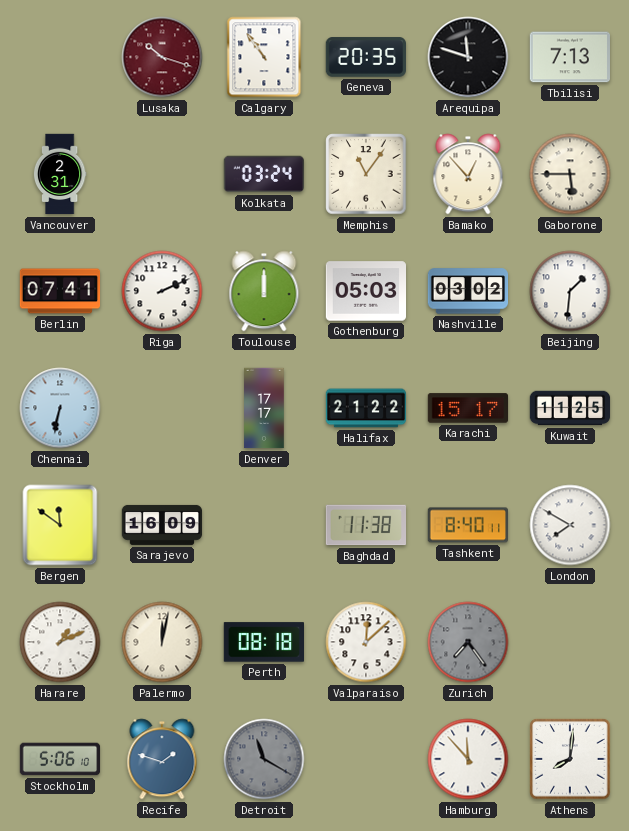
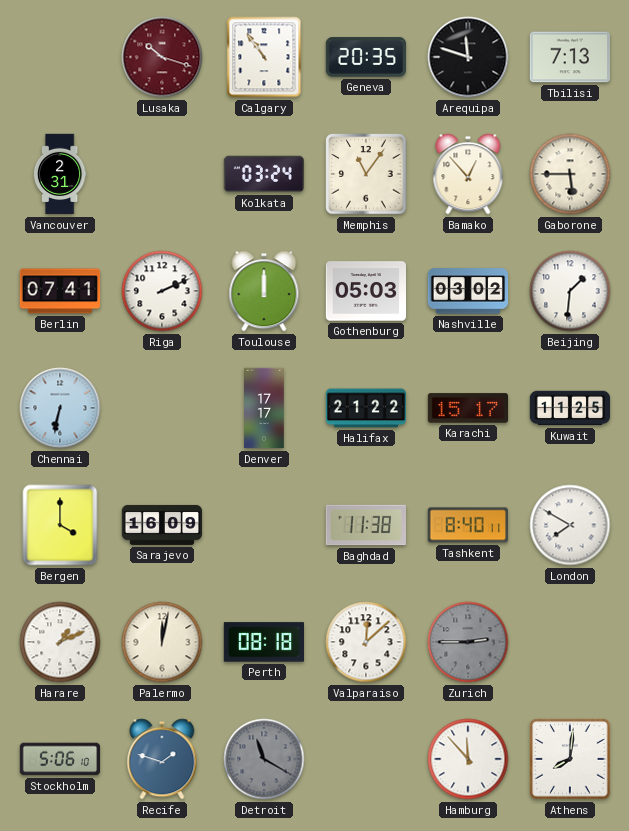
Bergen: 11:51 -> 4:00 (60, 525)
Zurich: 7:24 -> 2:45 (468, 642)
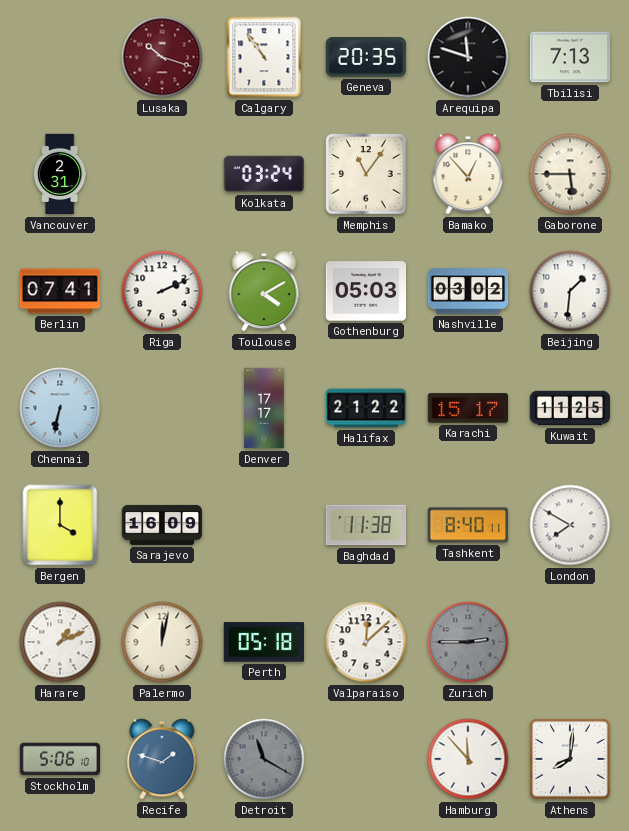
Toulouse: 12:00 -> 4:10 (264, 291)
Perth: 08:18 -> 05:18 (263, 642)
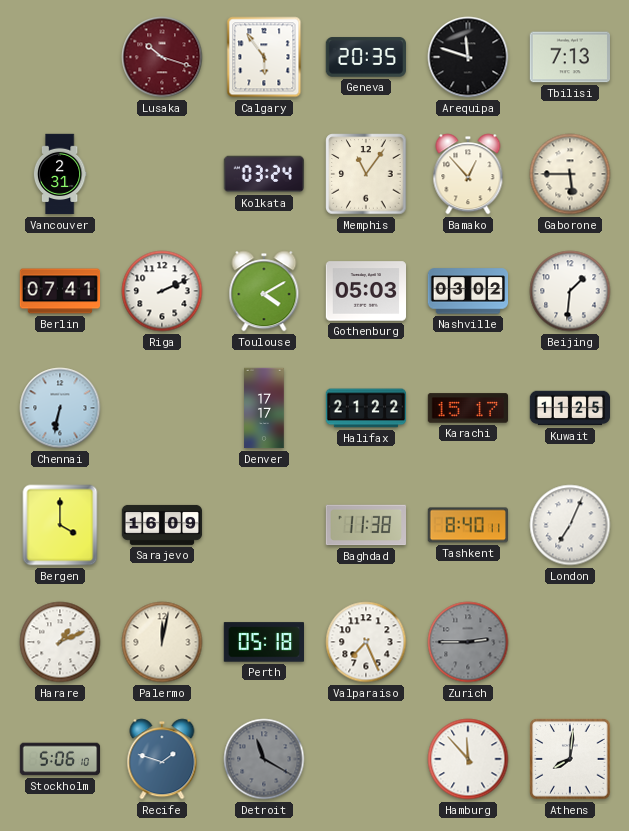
Calgary: 10:54 -> 5:54 (264, 57)
London: 7:50 -> 7:04 (570, 525)
Valparaiso: 12:08 -> 7:26 (366, 642)
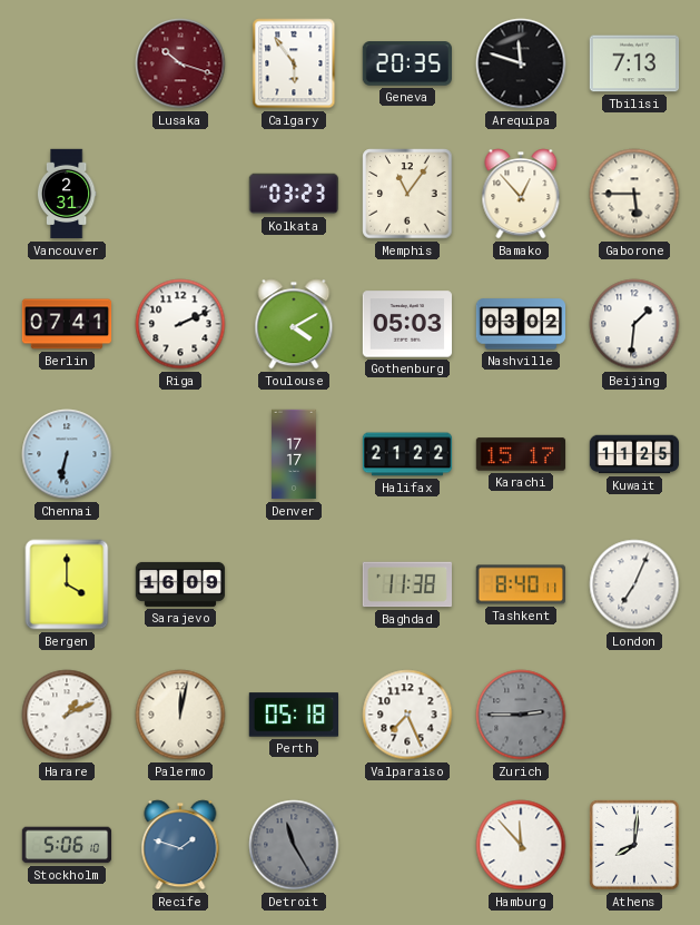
Kolkata: 03:24 -> 03:23 (293, 194)
Detroit: 11:20 -> 11:25 (294, 845)
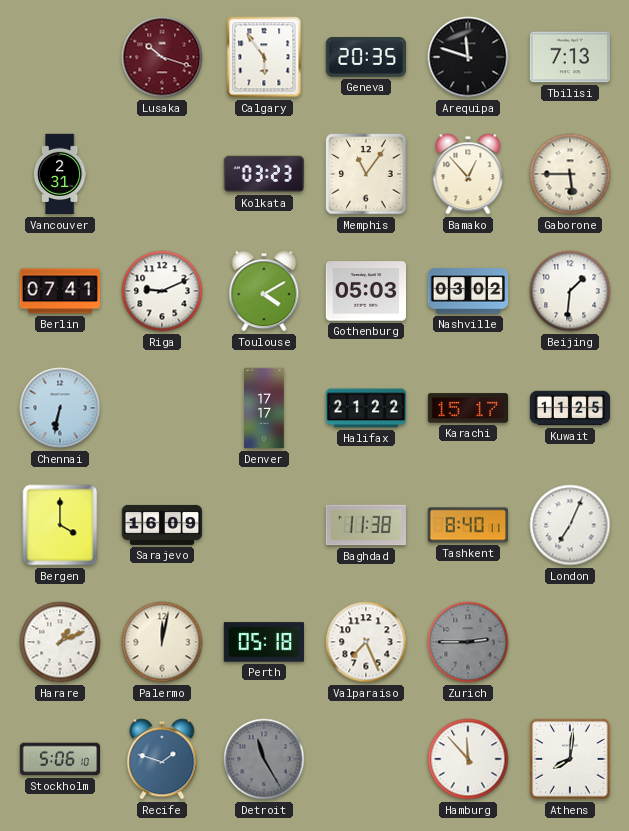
Riga: 2:11 -> 9:11 (162, 291)
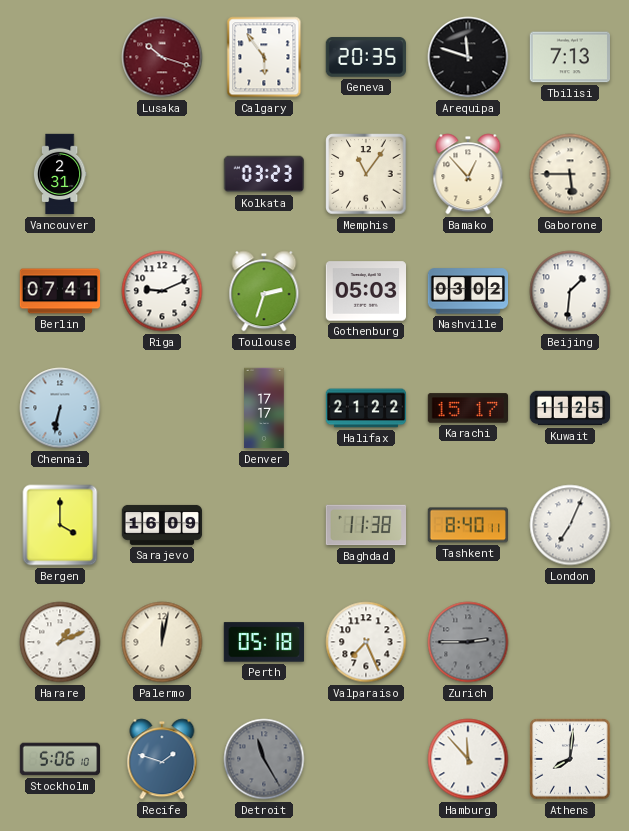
Toulouse: 4:10 -> 2:33 (264, 291)
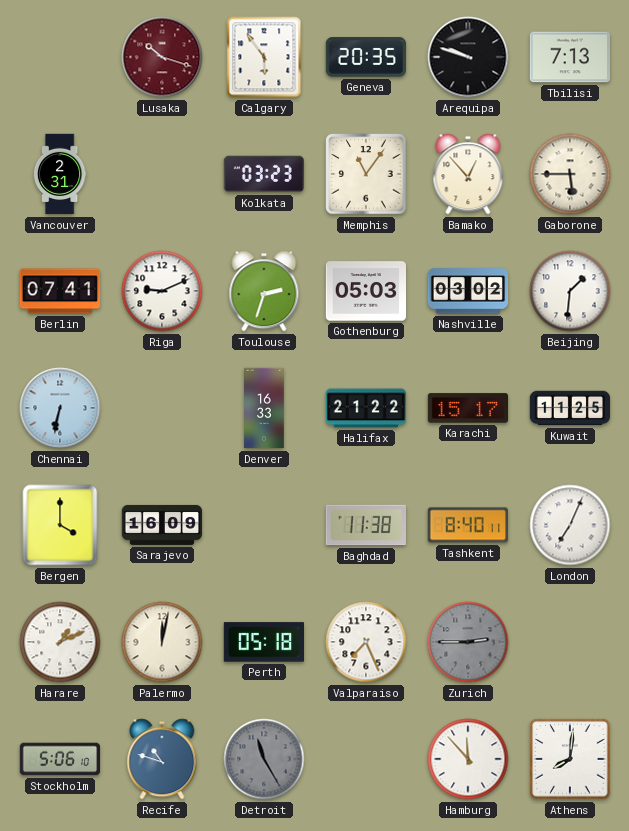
Arequipa: 11:48 -> 9:48 (468, 57)
Denver: 17:17 -> 16:33 (264, 408)
Recife: 1:48 -> 10:48 (162, 759)
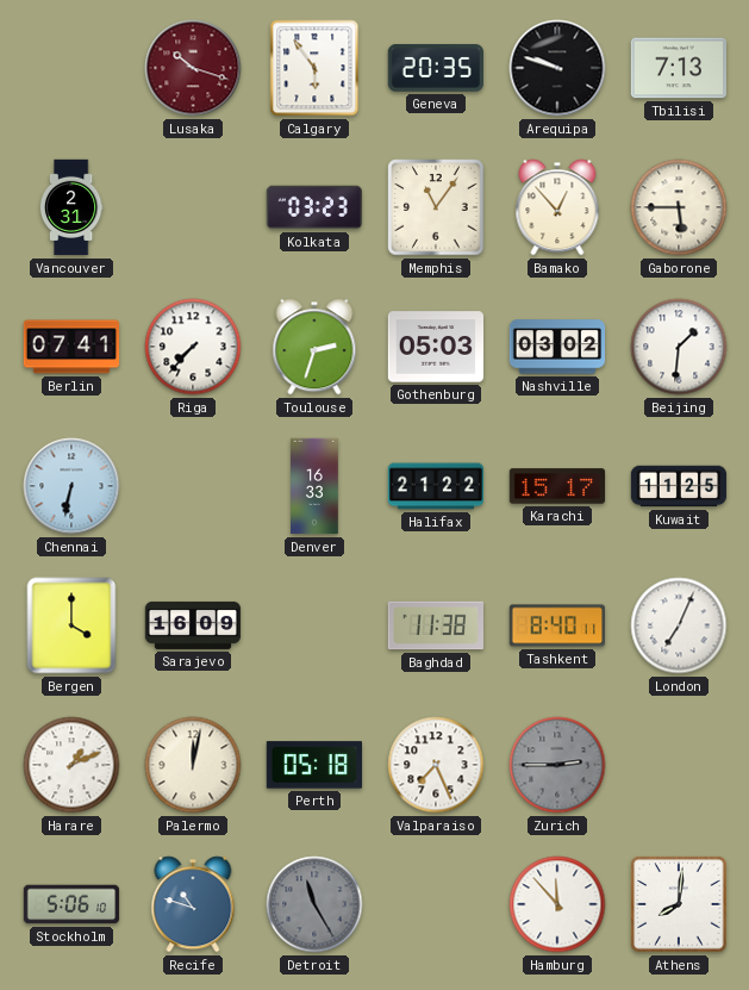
Riga: 9:11 -> 7:37 (193, 347)
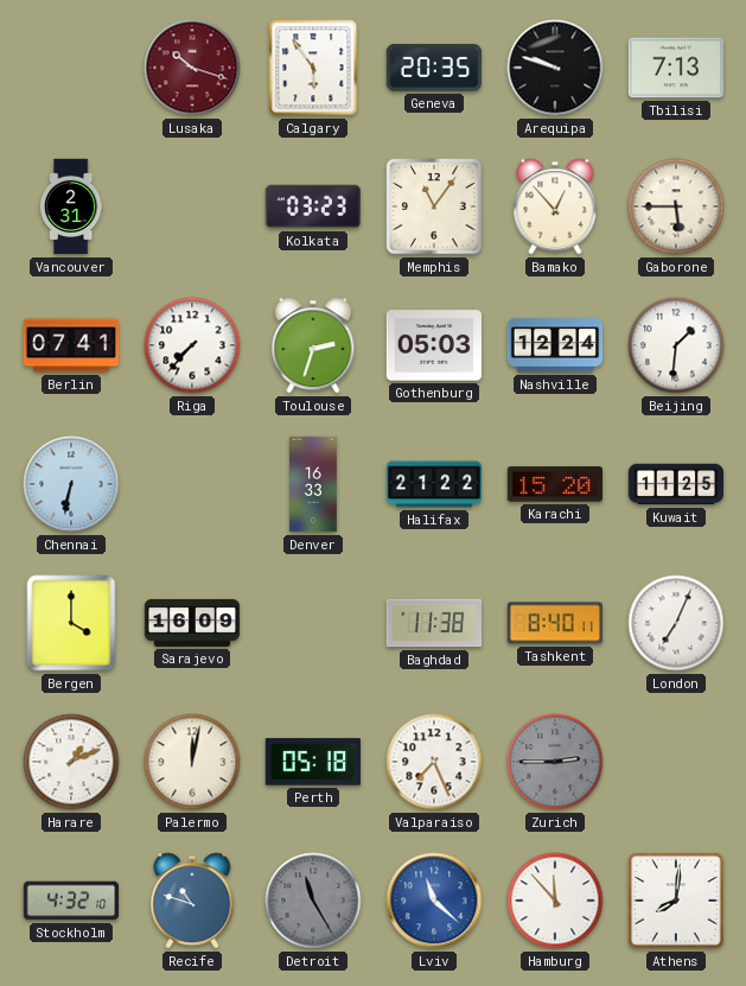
Nashville: 03:02 -> 12:24 (555, 345)
Karachi: 15:17 -> 15:20 (555, 484)
Stockholm: 5:06 -> 4:32 (71, 901)
Lviv: none -> 11:22 (434, 901)
